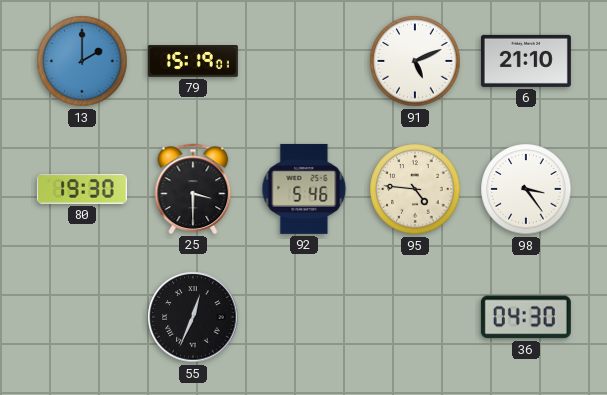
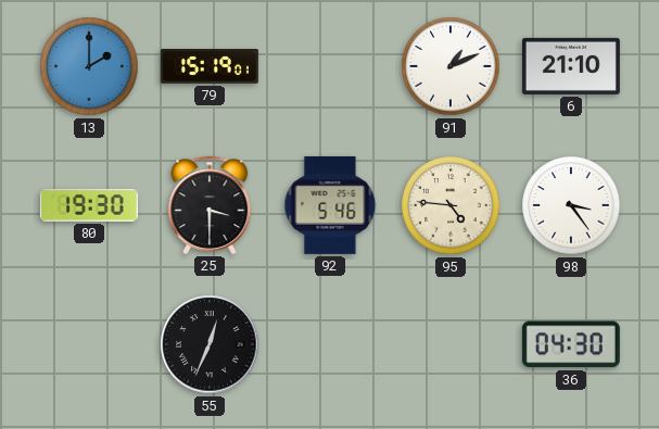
91: 5:11 -> 1:11 (451, 66)
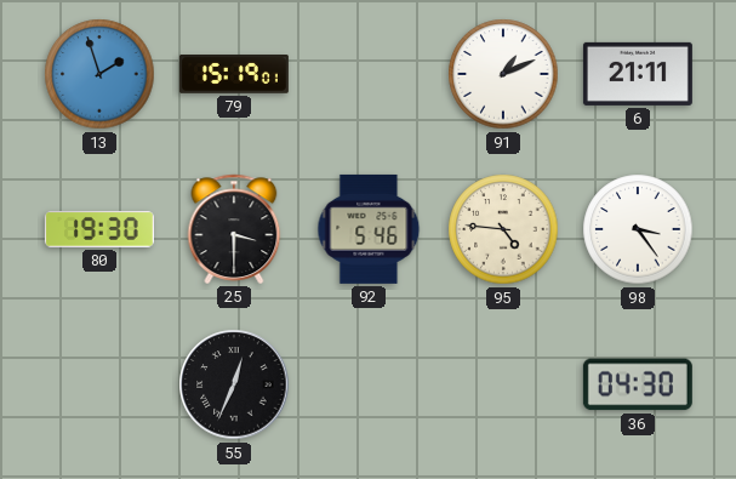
13: 2:00 -> 1:57 (99, 74)
6: 21:10 -> 21:11 (638, 74)
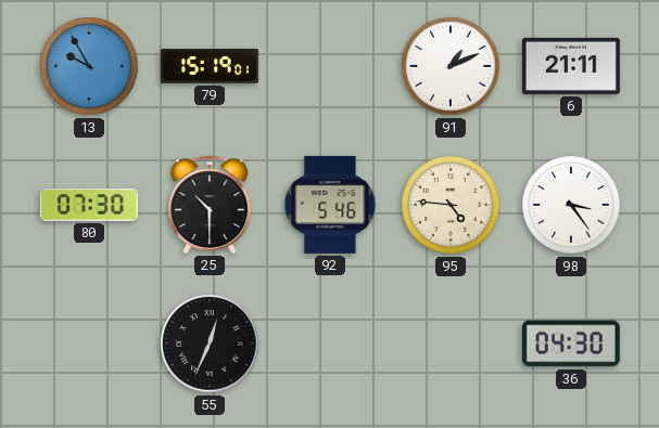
13: 1:57 -> 9:55 (89, 66)
80: 19:30 -> 07:30 (89, 206)
25: 3:30 -> 10:30 (210, 205)
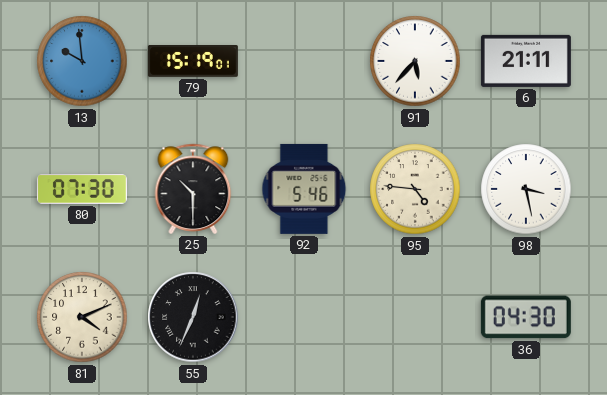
13: 9:55 -> 9:59 (82, 61)
91: 1:11 -> 5:37 (415, 61)
98: 3:24 -> 3:28 (526, 189)
81: none -> 4:11 (82, 317)
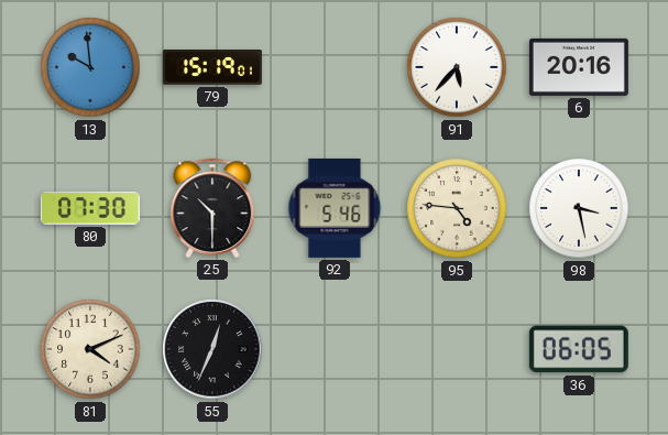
6: 21:11 -> 20:16 (579, 67)
36: 04:30 -> 06:05 (579, 349)
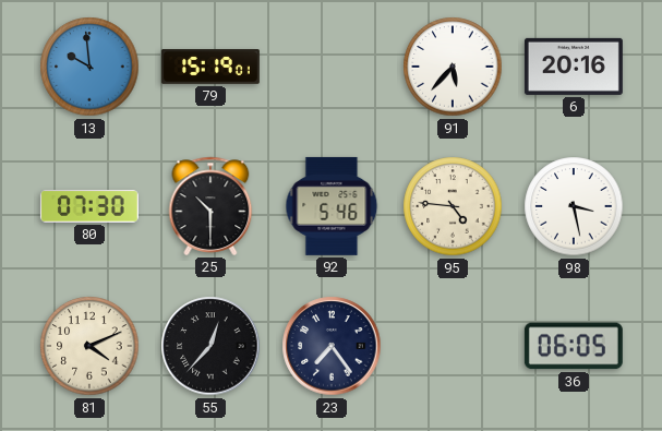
55: 12:34 -> 12:37 (210, 346)
23: none -> 7:24 (332, 346)
